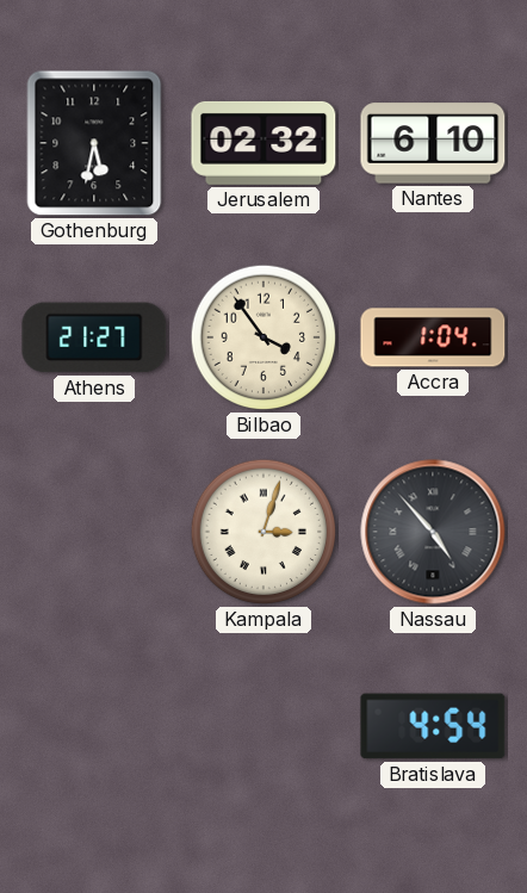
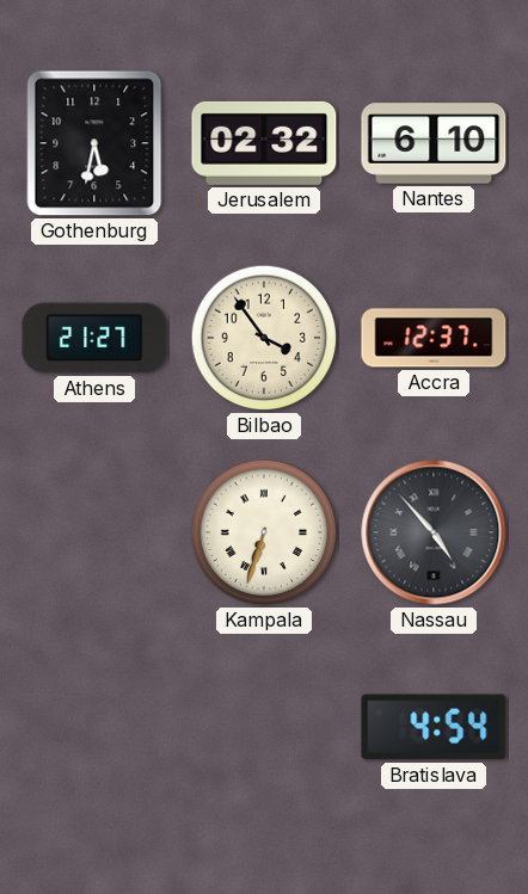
Accra: 1:04 -> 12:37 (434, 338)
Kampala: 3:03 -> 6:33 (264, 532)
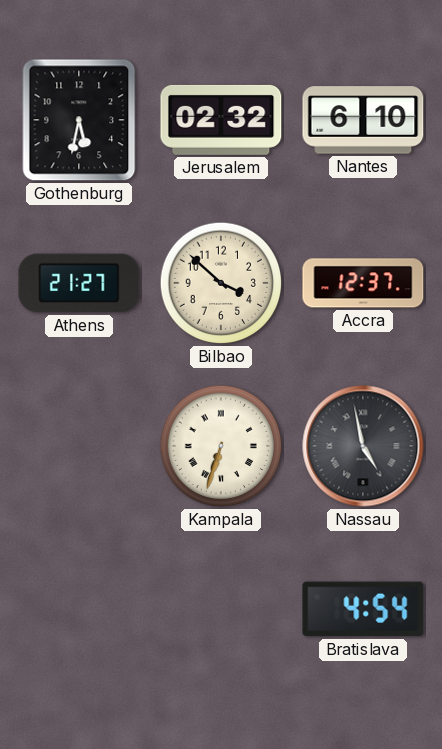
Bilbao: 3:54 -> 3:52 (221, 283)
Nassau: 4:53 -> 4:58 (363, 446)
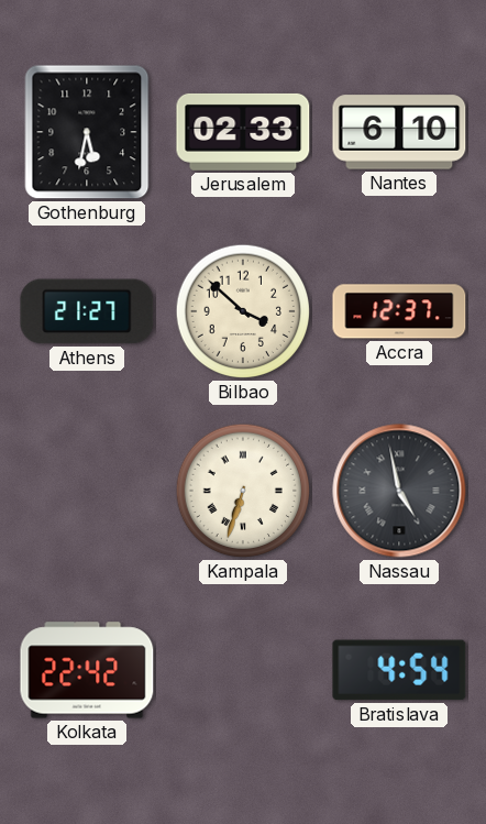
Jerusalem: 02:32 -> 02:33 (243, 132)
Kolkata: none -> 22:42 (87, 670)
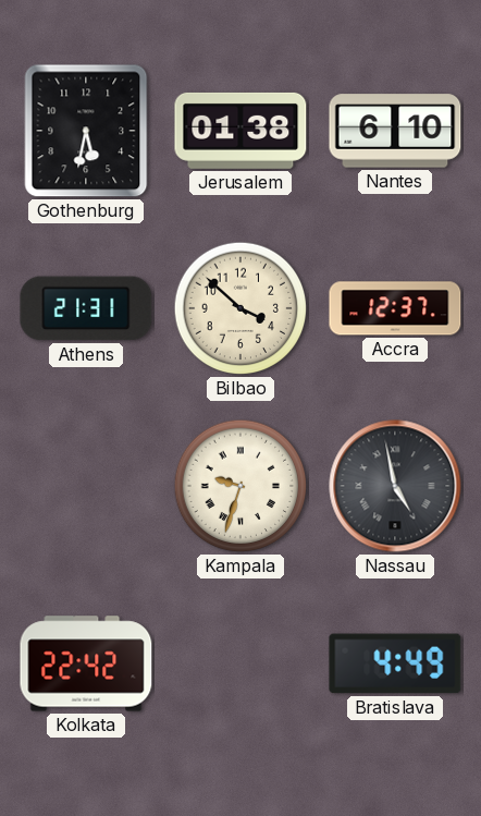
Jerusalem: 02:33 -> 01:38 (240, 131)
Athens: 21:27 -> 21:31 (86, 308)
Kampala: 6:33 -> 9:33 (240, 486)
Bratislava: 4:54 -> 4:49 (395, 663)
